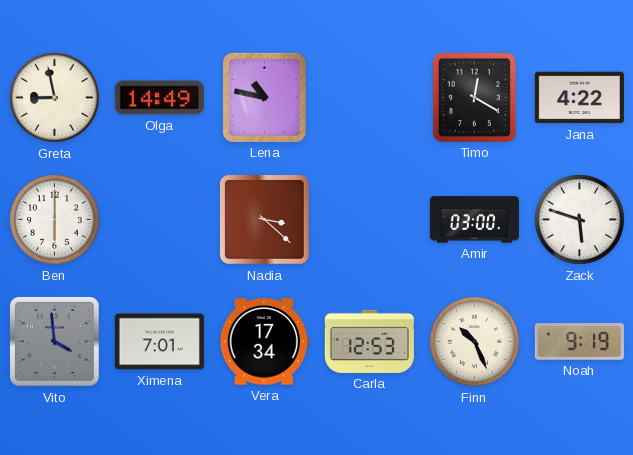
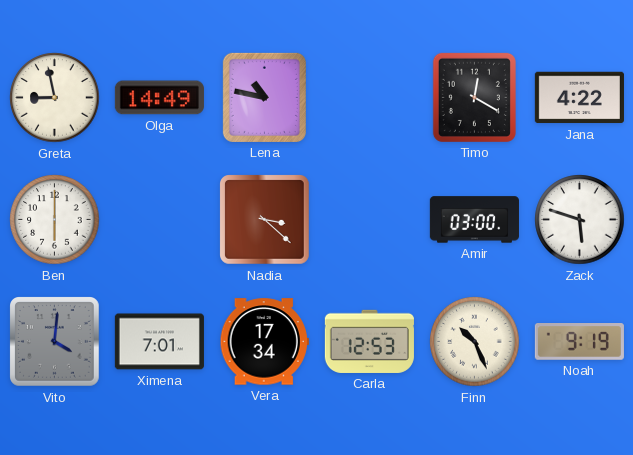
Vito: 3:59 -> 4:01 (55, 342)
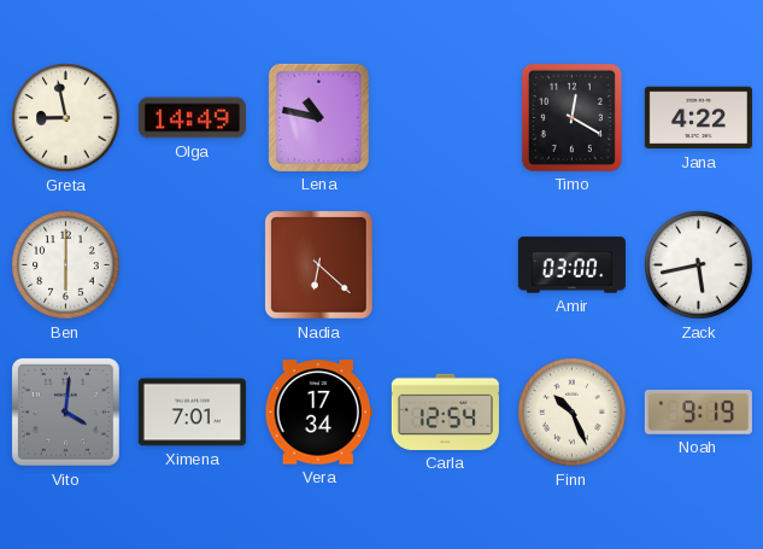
Nadia: 3:22 -> 6:22 (319, 265)
Zack: 5:48 -> 5:43 (699, 265)
Carla: 12:53 -> 12:54 (445, 411)
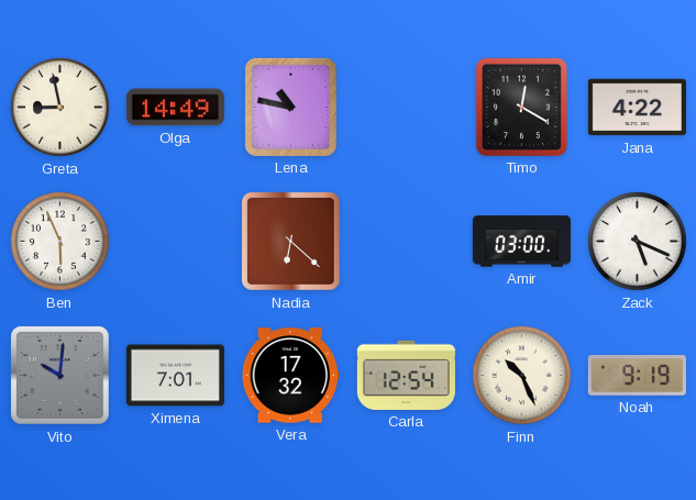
Ben: 6:00 -> 5:56 (60, 242)
Zack: 5:43 -> 5:19 (638, 242)
Vito: 4:01 -> 10:01 (60, 376)
Vera: 17:34 -> 17:32 (290, 376)
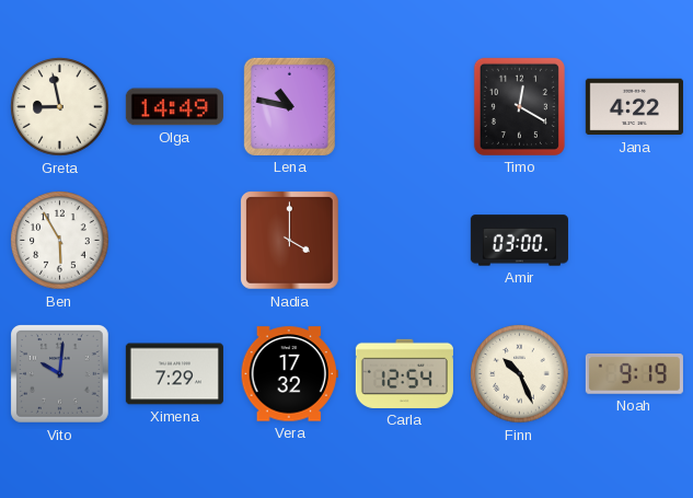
Ben: 5:56 -> 5:55 (60, 241)
Nadia: 6:22 -> 4:00 (290, 241)
Zack: 5:19 -> none (638, 242)
Ximena: 7:01 -> 7:29 (174, 374)
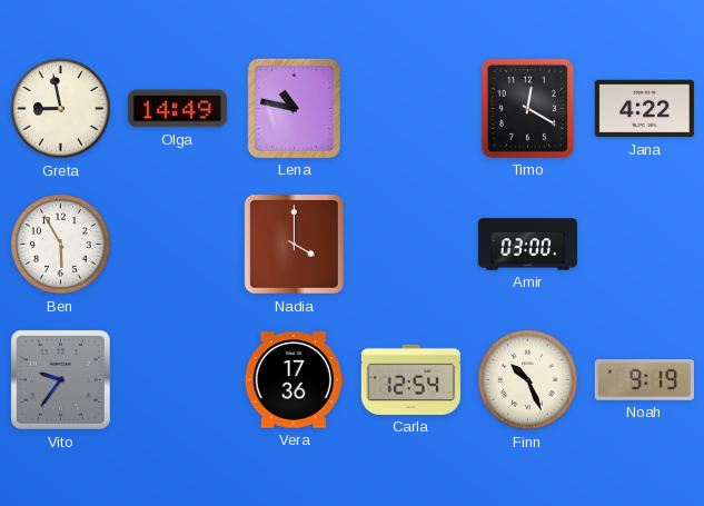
Vito: 10:01 -> 9:36 (61, 380)
Ximena: 7:29 -> none (174, 374)
Vera: 17:32 -> 17:36 (294, 380)
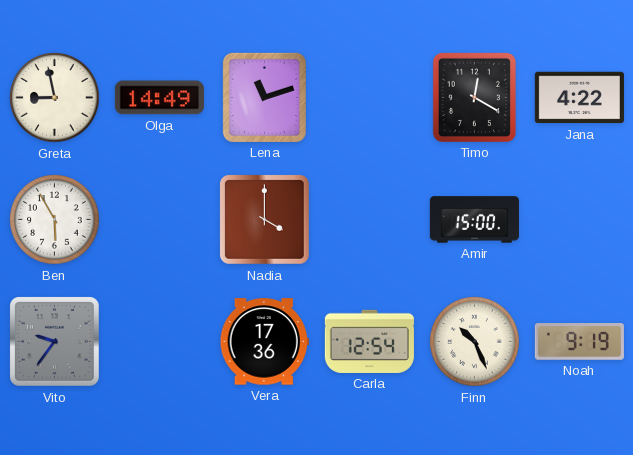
Lena: 10:47 -> 11:12 (264, 97)
Amir: 03:00 -> 15:00 (474, 220)
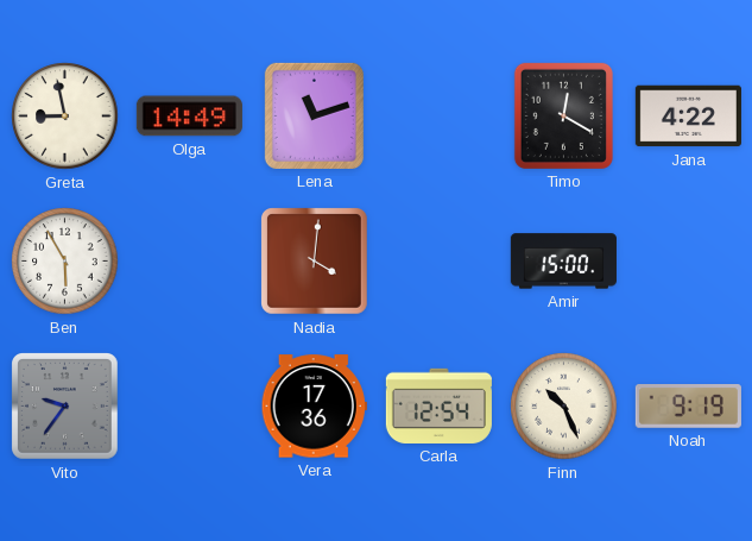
Nadia: 4:00 -> 4:01 (315, 262)
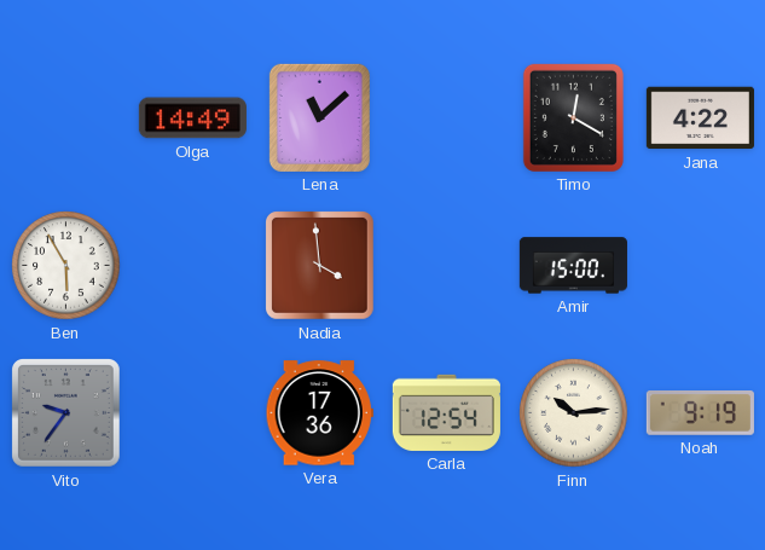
Greta: 8:58 -> none (65, 117)
Lena: 11:12 -> 11:08 (319, 117)
Nadia: 4:01 -> 3:59 (320, 266)
Finn: 10:26 -> 10:14 (574, 413)
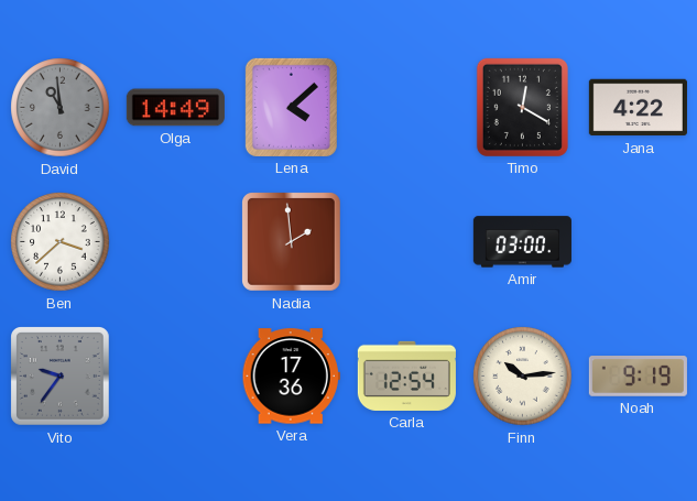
David: none -> 10:59 (61, 108)
Lena: 11:08 -> 4:08 (291, 107)
Ben: 5:55 -> 3:38 (61, 242)
Nadia: 3:59 -> 1:59 (292, 242)
Amir: 15:00 -> 03:00 (522, 242)
